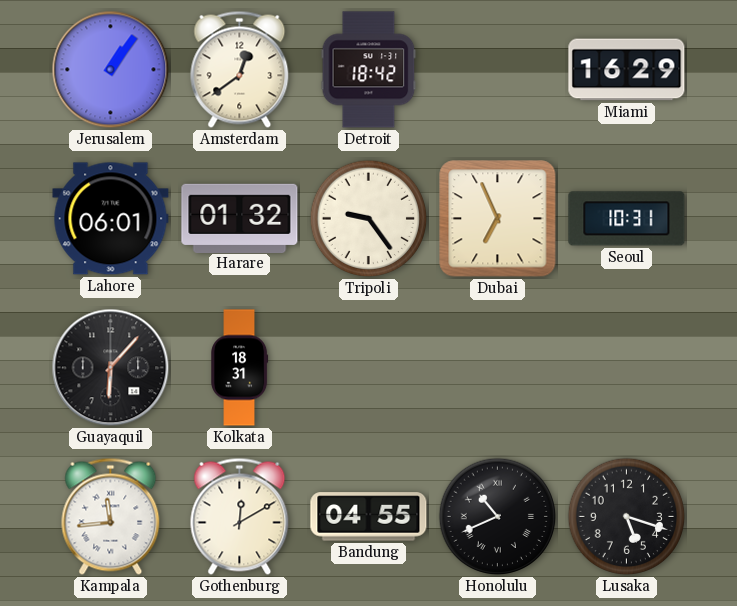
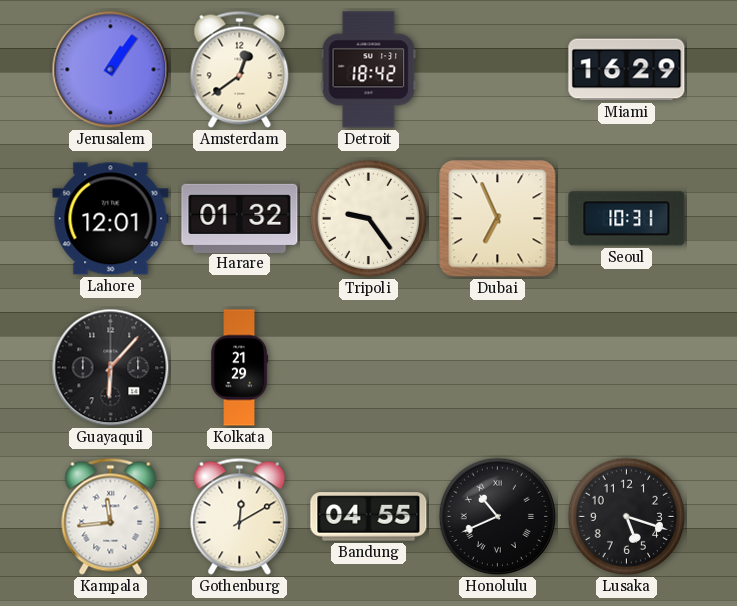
Lahore: 06:01 -> 12:01 (111, 219)
Kolkata: 18:31 -> 21:29 (240, 368)
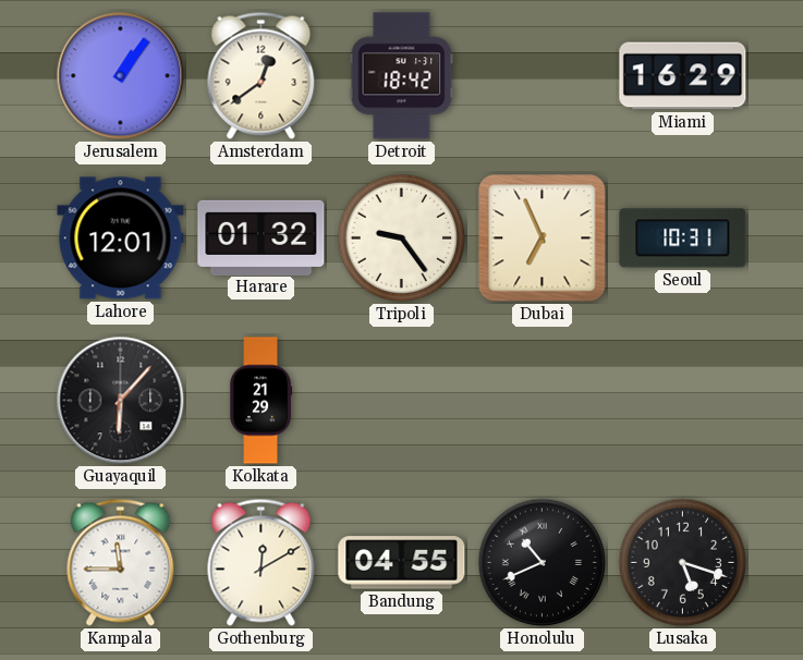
Kampala: 11:44 -> 11:45 (121, 562)
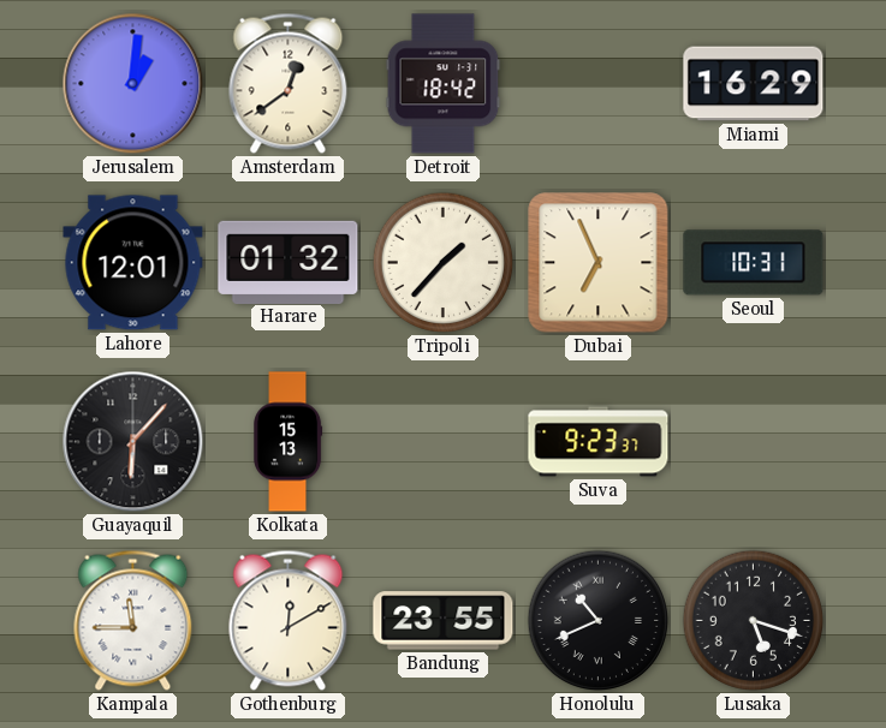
Jerusalem: 1:06 -> 1:01 (133, 84)
Tripoli: 9:24 -> 1:37 (444, 263)
Kolkata: 21:29 -> 15:13 (289, 442)
Suva: none -> 9:23 (599, 442)
Bandung: 04:55 -> 23:55 (444, 621)
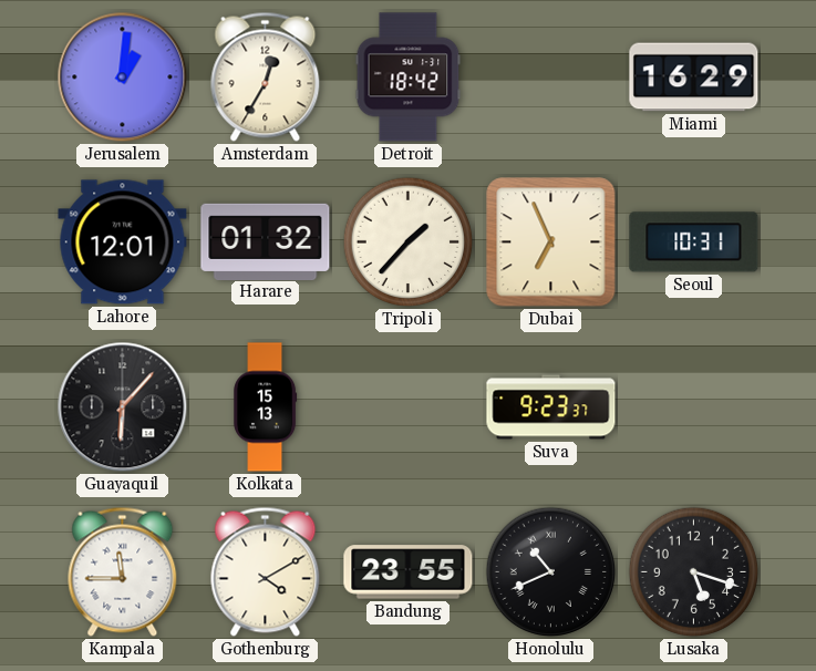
Amsterdam: 12:39 -> 12:35 (266, 76)
Gothenburg: 12:10 -> 4:10 (266, 571)
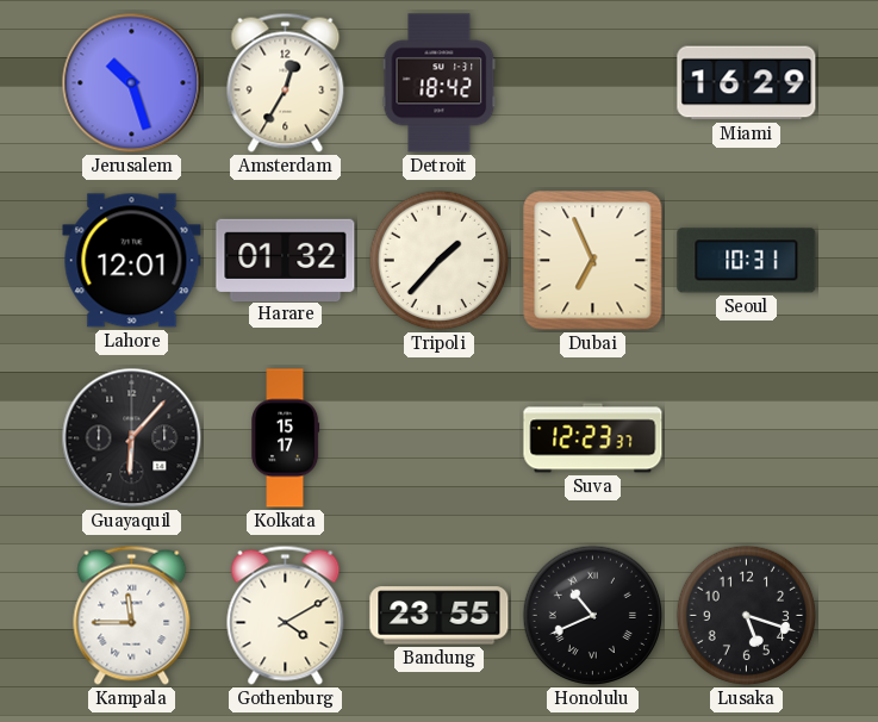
Jerusalem: 1:01 -> 10:27 (132, 83)
Kolkata: 15:13 -> 15:17 (286, 438)
Suva: 9:23 -> 12:23 (593, 438)
